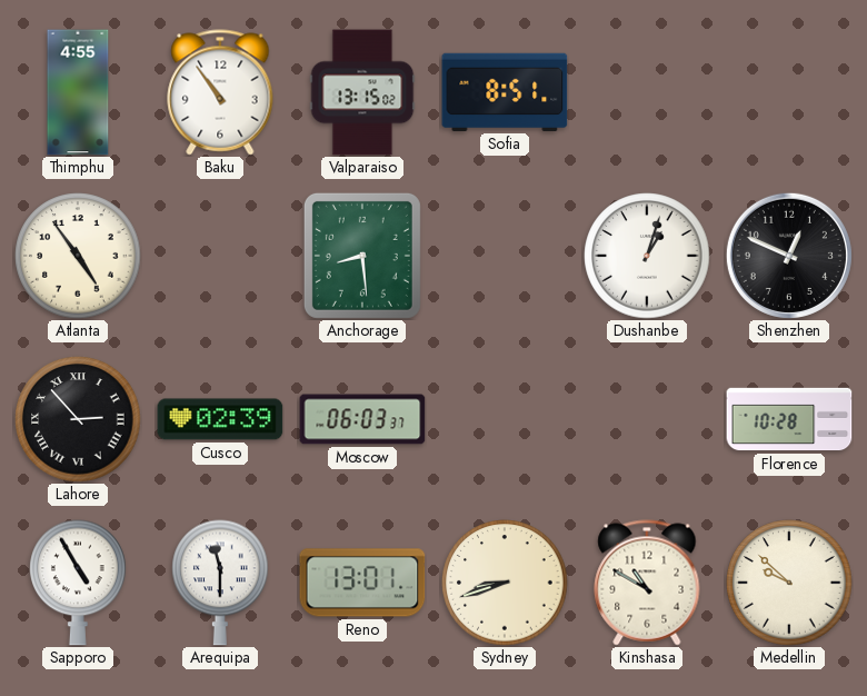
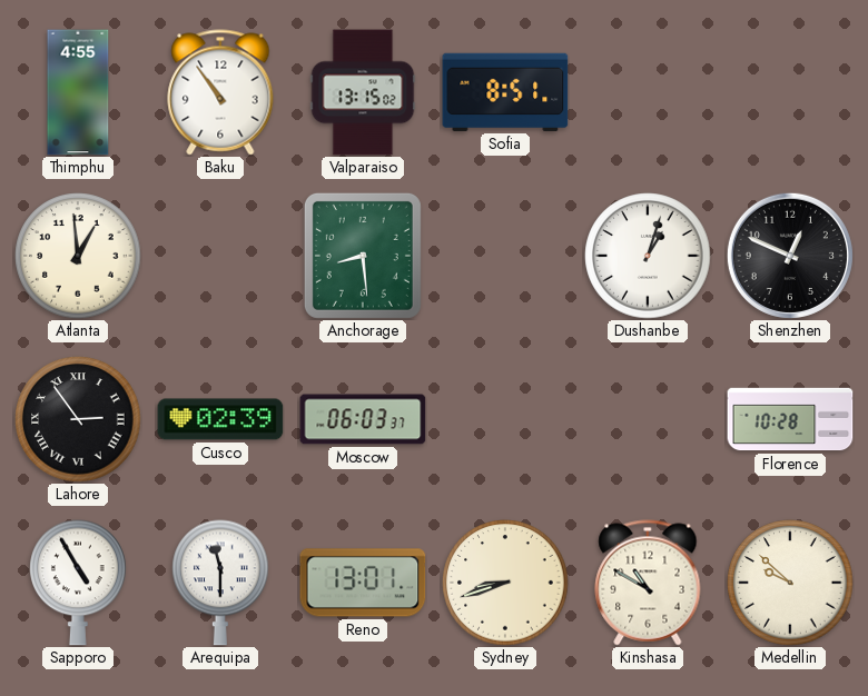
Atlanta: 4:54 -> 12:59 (78, 256)
Lahore: 2:53 -> 2:54 (78, 419)
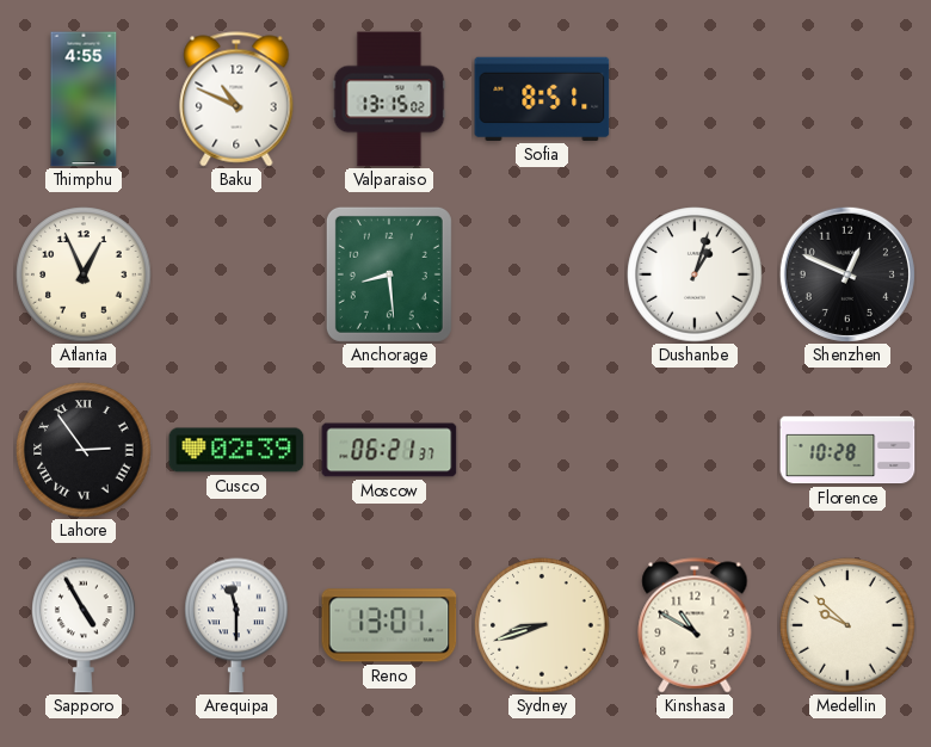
Baku: 10:54 -> 10:49 (236, 99)
Atlanta: 12:59 -> 12:56 (84, 274)
Moscow: 06:03 -> 06:21 (389, 450)
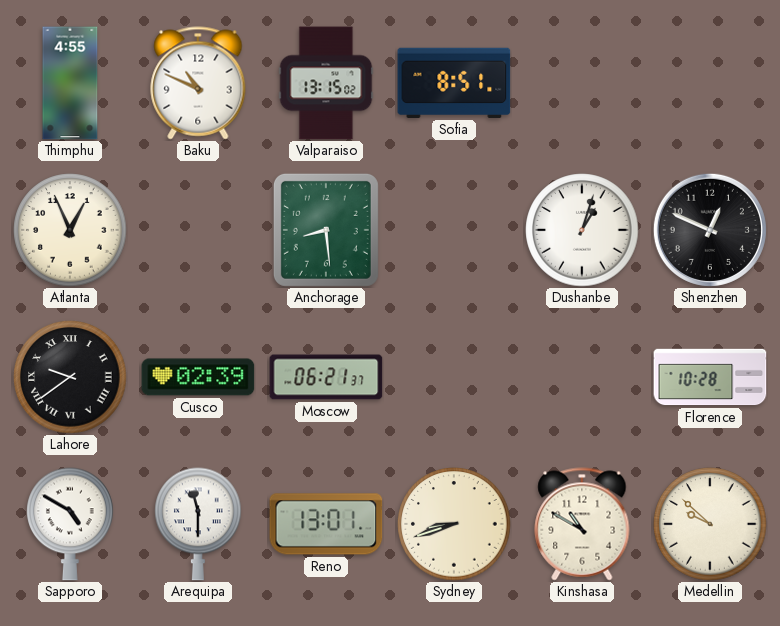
Lahore: 2:54 -> 9:39 (70, 377)
Sapporo: 4:55 -> 4:50 (70, 524)
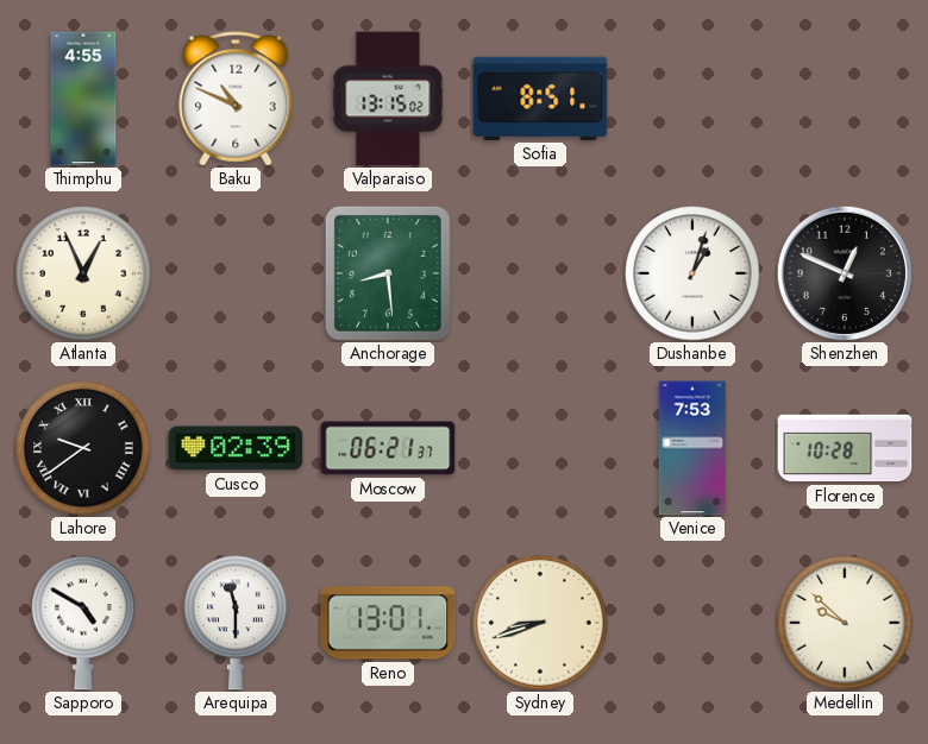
Venice: none -> 7:53 (692, 448)
Kinshasa: 10:50 -> none (582, 524)
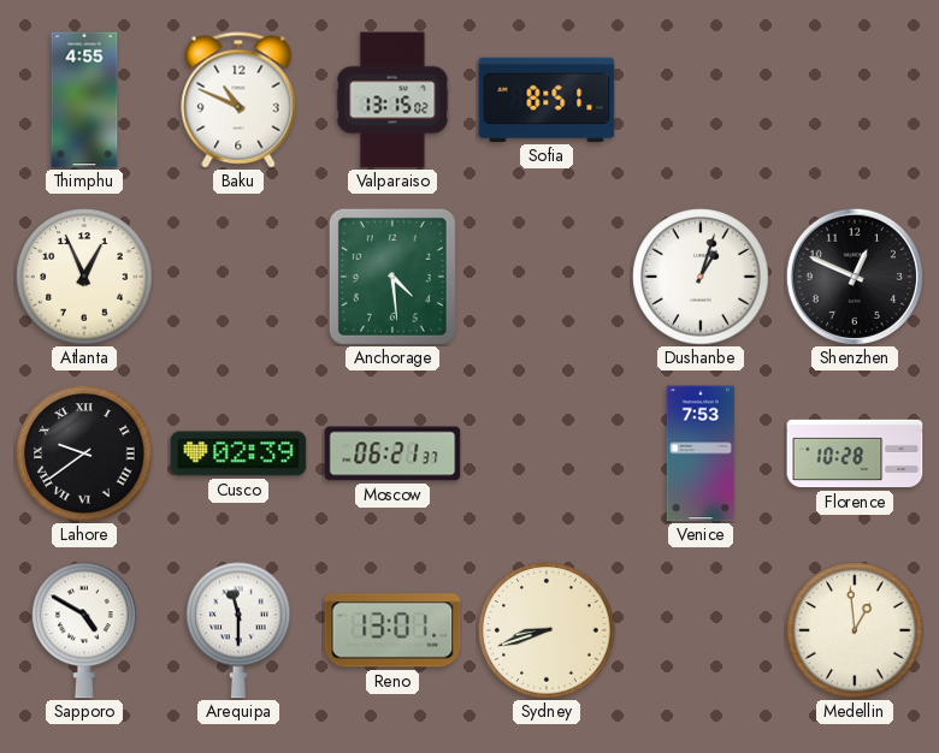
Anchorage: 8:29 -> 4:29 (392, 277)
Medellin: 9:52 -> 12:59 (855, 630)
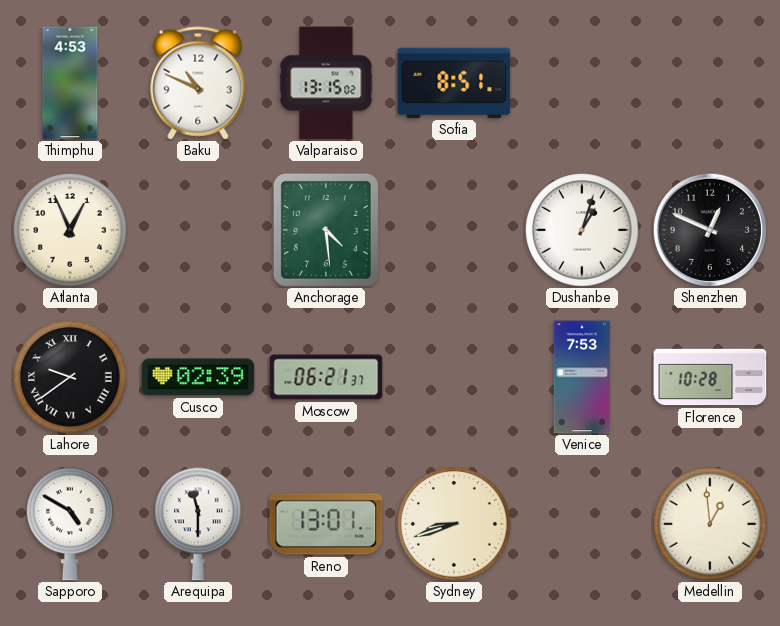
Thimphu: 4:55 -> 4:53 (70, 83)
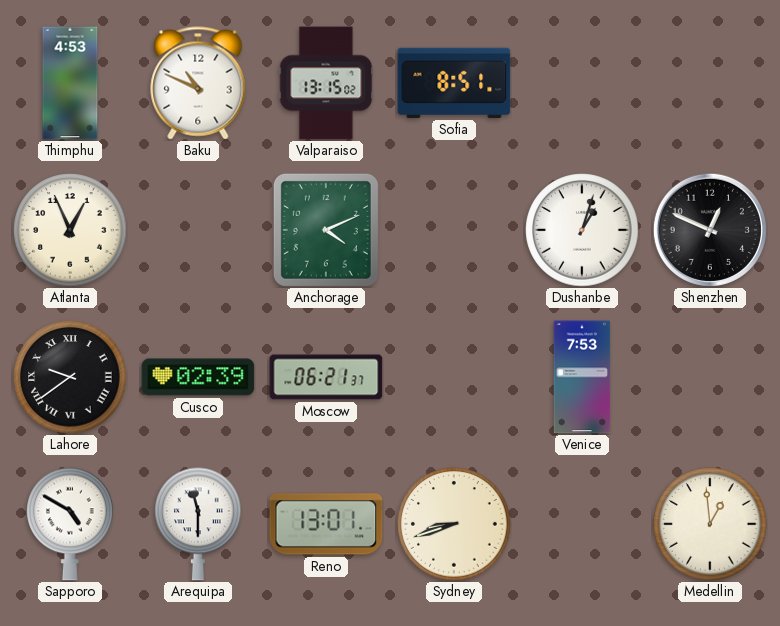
Anchorage: 4:29 -> 4:11 (326, 230)
Florence: 10:28 -> none (710, 377)
